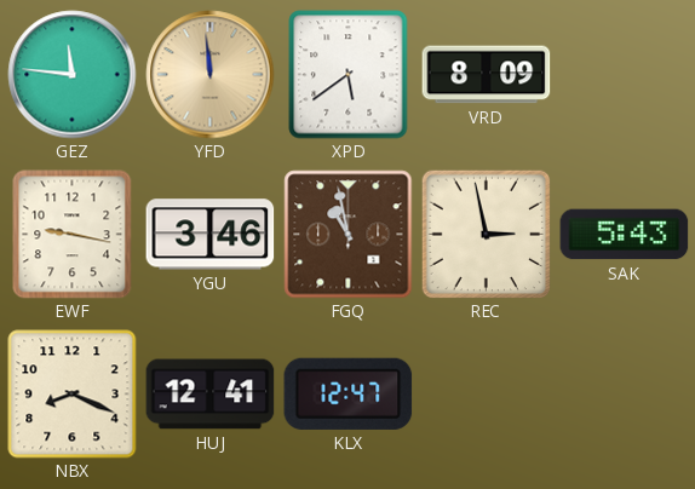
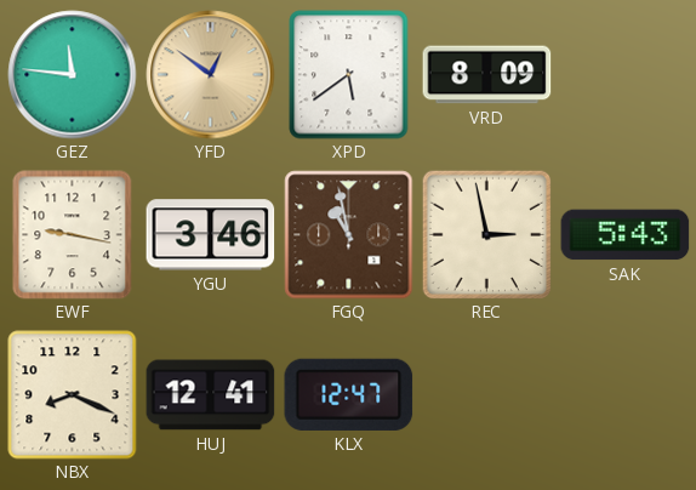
YFD: 11:59 -> 12:51 (211, 75)
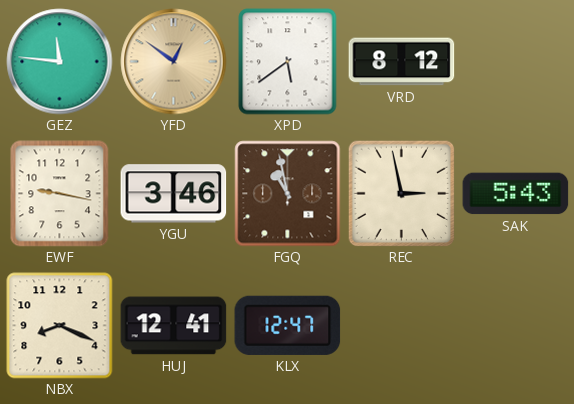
VRD: 8:09 -> 8:12 (402, 62)
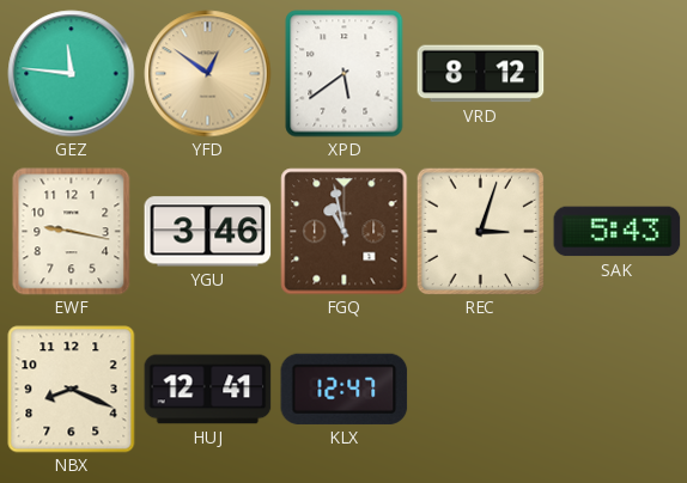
REC: 2:58 -> 3:03 (480, 231)
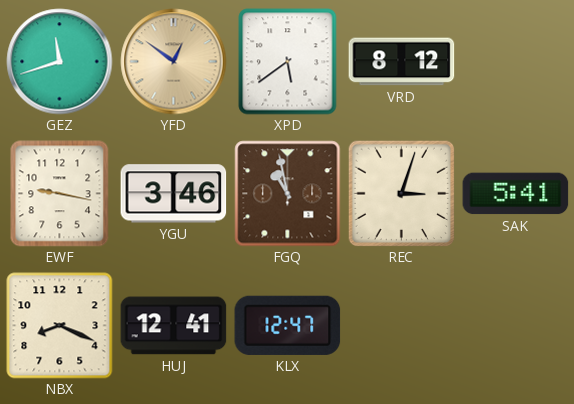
GEZ: 11:46 -> 11:42 (60, 62)
SAK: 5:43 -> 5:41 (516, 194)
